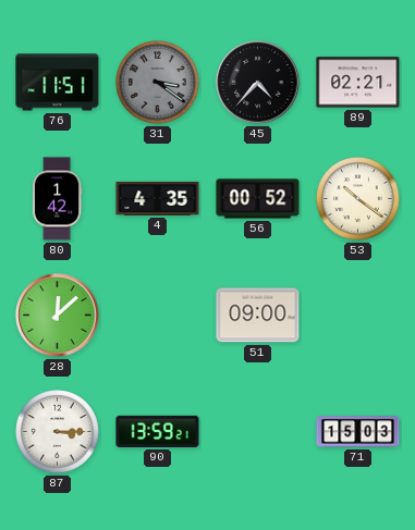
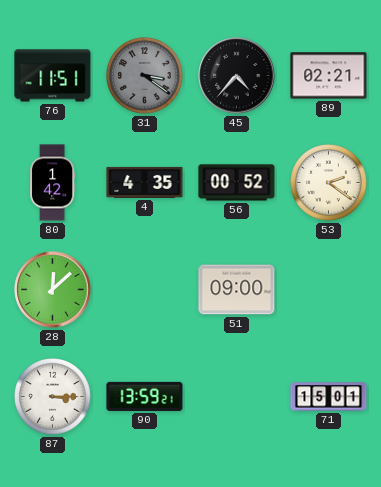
53: 10:21 -> 2:21 (329, 183)
71: 15:03 -> 15:01 (329, 397)
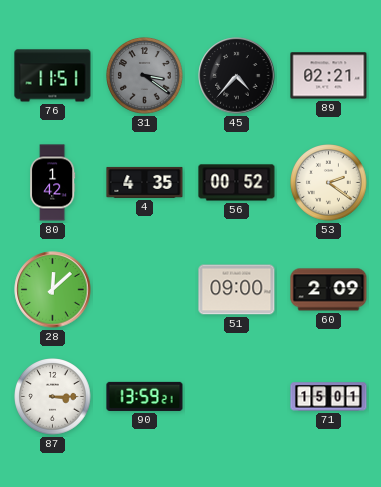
60: none -> 2:09 (329, 290)
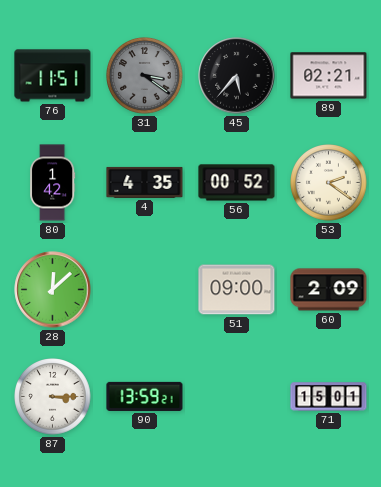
45: 4:37 -> 5:37 (237, 76)
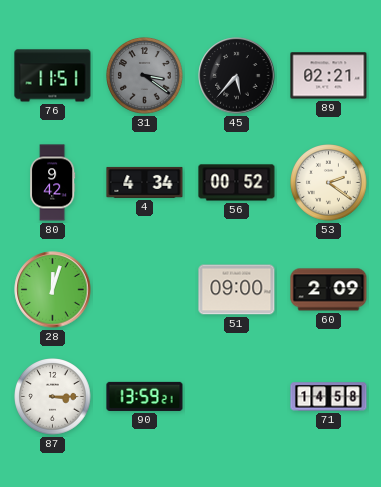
80: 1:42 -> 9:42 (53, 183)
4: 4:35 -> 4:34 (145, 182)
28: 12:08 -> 12:03 (53, 290)
71: 15:01 -> 14:58 (329, 397)
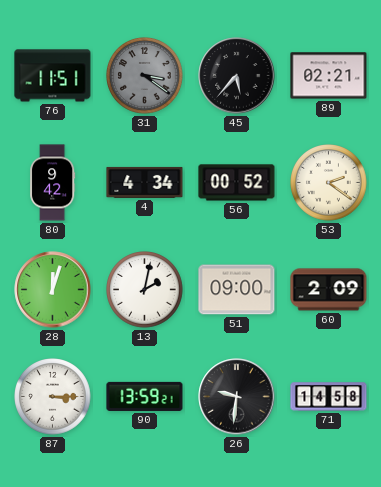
13: none -> 2:02 (145, 290)
26: none -> 9:31 (237, 397)
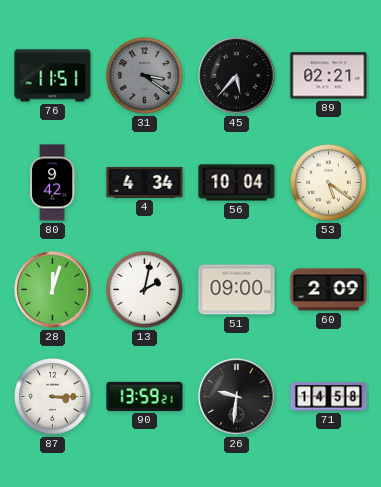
56: 00:52 -> 10:04 (237, 183)
53: 2:21 -> 5:21 (329, 183)
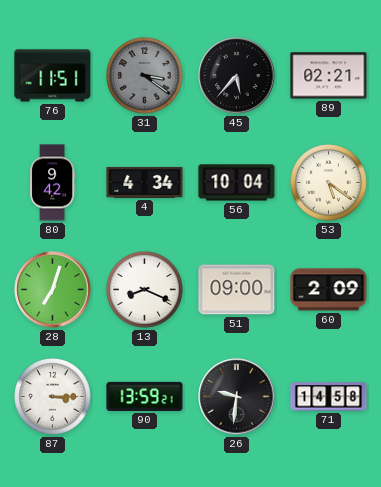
28: 12:03 -> 7:03 (53, 290)
13: 2:02 -> 8:19 (145, 290)
